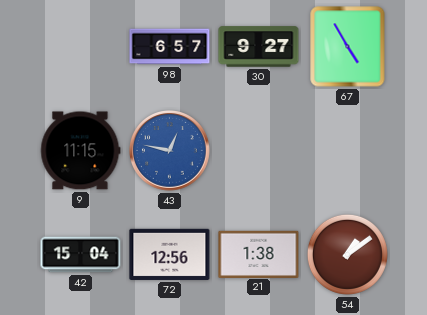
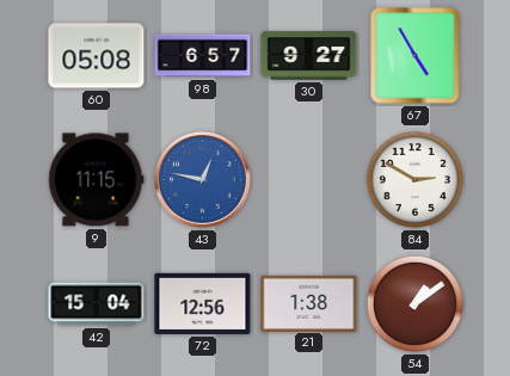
60: none -> 05:08 (97, 56)
84: none -> 2:50 (414, 179)
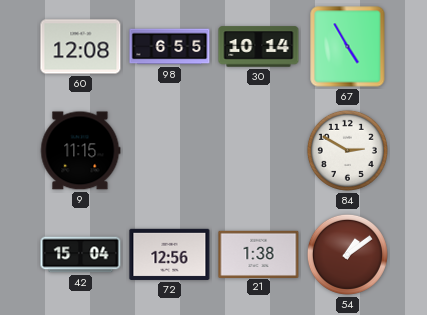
60: 05:08 -> 12:08 (81, 47)
98: 6:57 -> 6:55 (170, 47)
30: 9:27 -> 10:14 (259, 47)
43: 12:47 -> none (203, 180)
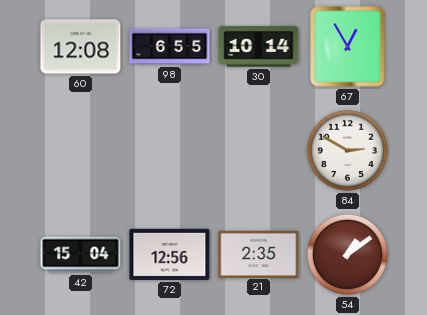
67: 4:55 -> 12:55 (348, 47)
9: 11:15 -> none (81, 151)
21: 1:38 -> 2:35 (259, 254)
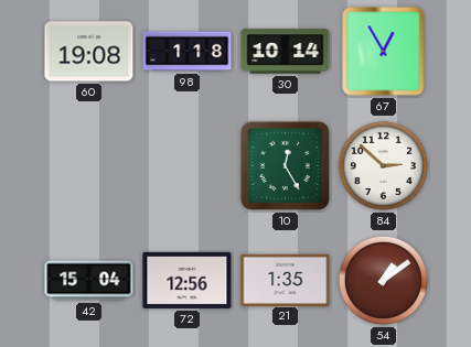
60: 12:08 -> 19:08 (89, 52)
98: 6:55 -> 1:18 (188, 52)
10: none -> 12:25 (285, 165)
84: 2:50 -> 2:52 (383, 165)
21: 2:35 -> 1:35 (286, 280)
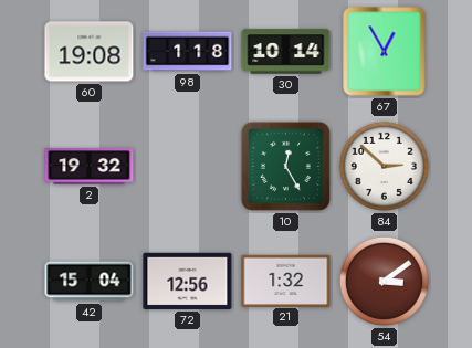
2: none -> 19:32 (90, 167)
21: 1:35 -> 1:32 (286, 281)
54: 1:09 -> 3:09 (384, 281)
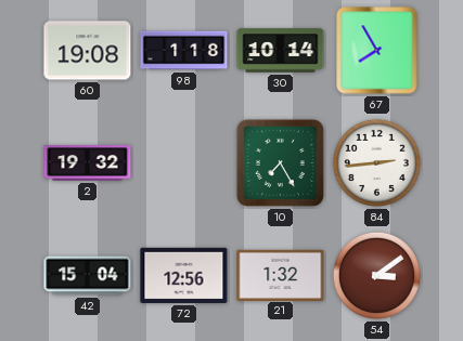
67: 12:55 -> 7:55 (377, 51)
10: 12:25 -> 7:25 (280, 162)
84: 2:52 -> 2:44 (376, 162)
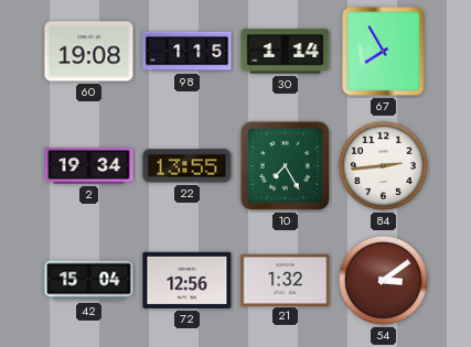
98: 1:18 -> 1:15 (188, 52)
30: 10:14 -> 1:14 (286, 52)
2: 19:32 -> 19:34 (89, 166)
22: none -> 13:55 (188, 166)
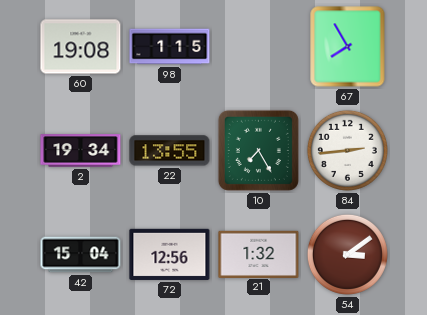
30: 1:14 -> none (286, 52)
